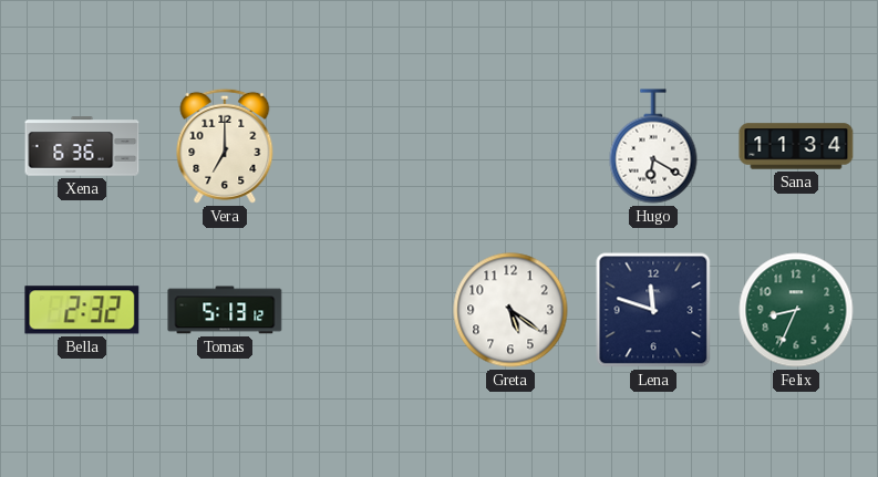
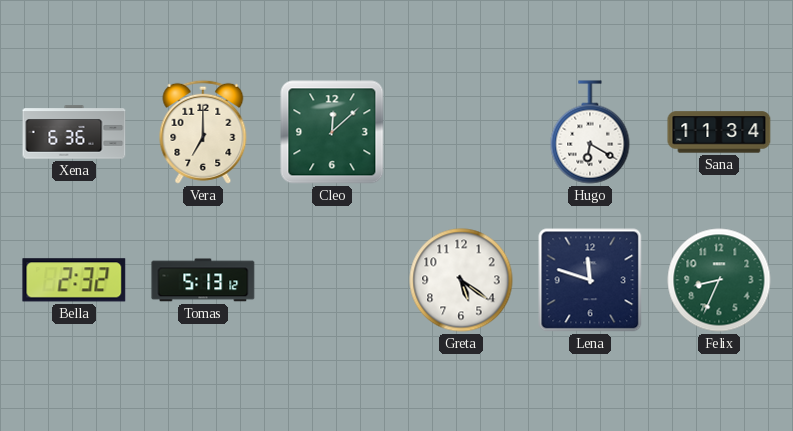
Cleo: none -> 12:08 (332, 132)
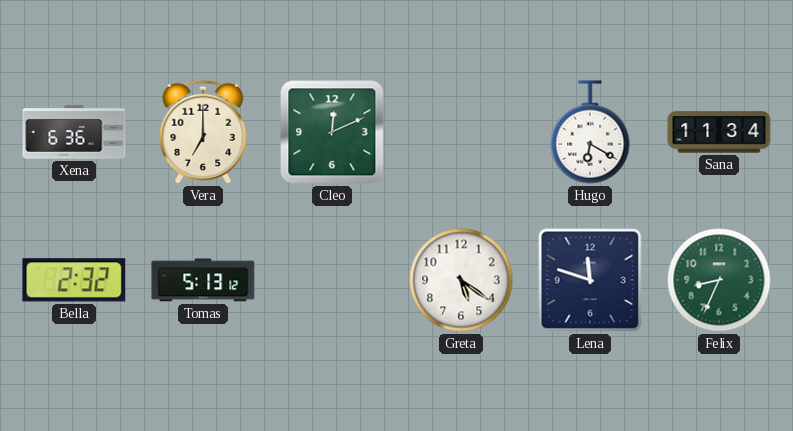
Cleo: 12:08 -> 12:11 (332, 132)
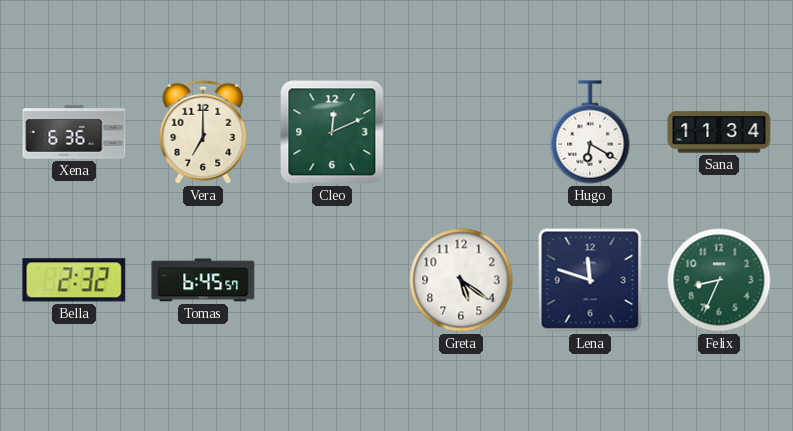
Tomas: 5:13 -> 6:45 (203, 280)
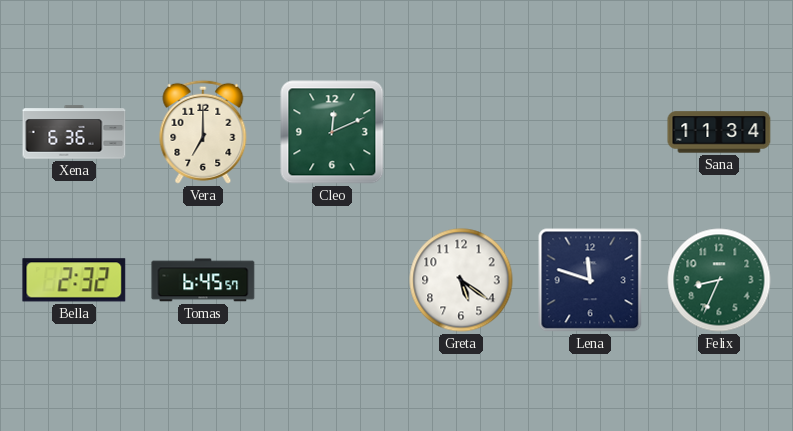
Hugo: 6:20 -> none (590, 132)
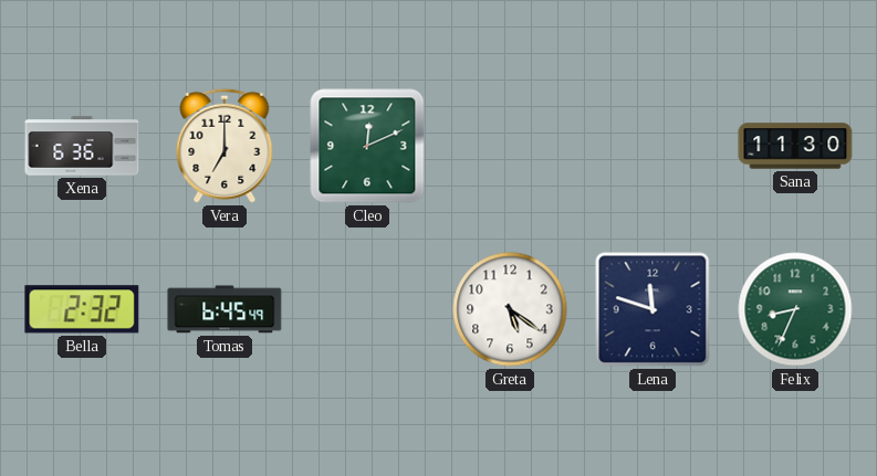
Sana: 11:34 -> 11:30 (795, 146)
Tomas: 6:45:57 -> 6:45:49 (225, 309)
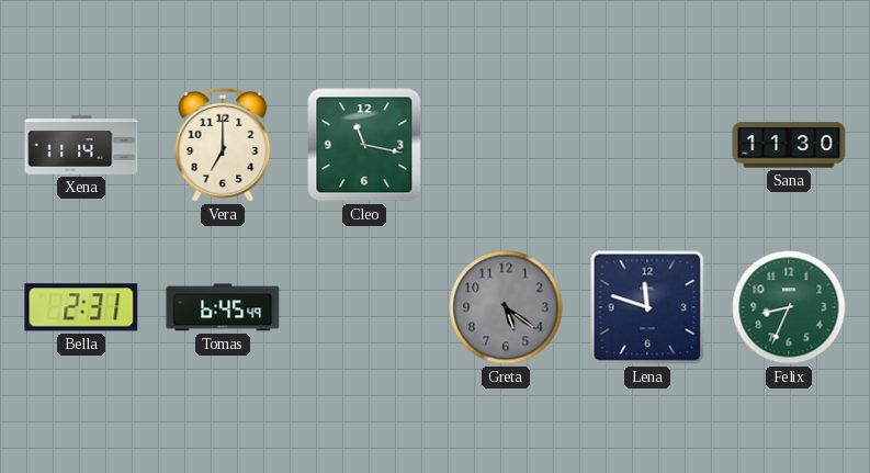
Xena: 6:36 -> 11:14 (81, 145)
Cleo: 12:11 -> 11:17 (364, 145)
Bella: 2:32 -> 2:31 (81, 307)
Greta dial: white -> grey (506, 307)
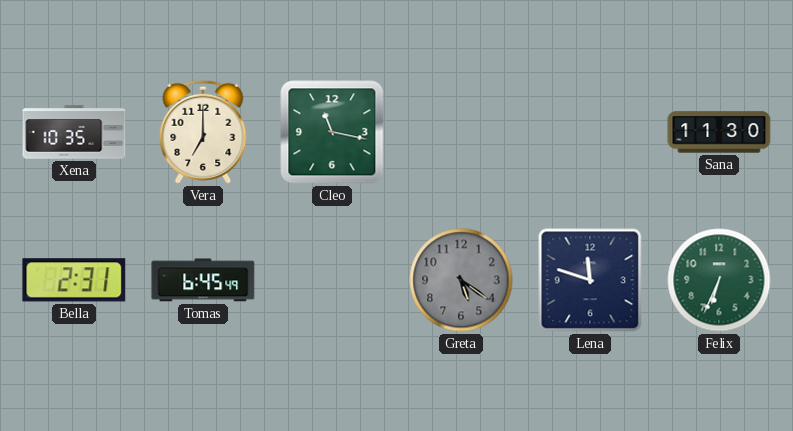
Xena: 11:14 -> 10:35 (74, 132)
Felix: 8:34 -> 6:34 (719, 280)
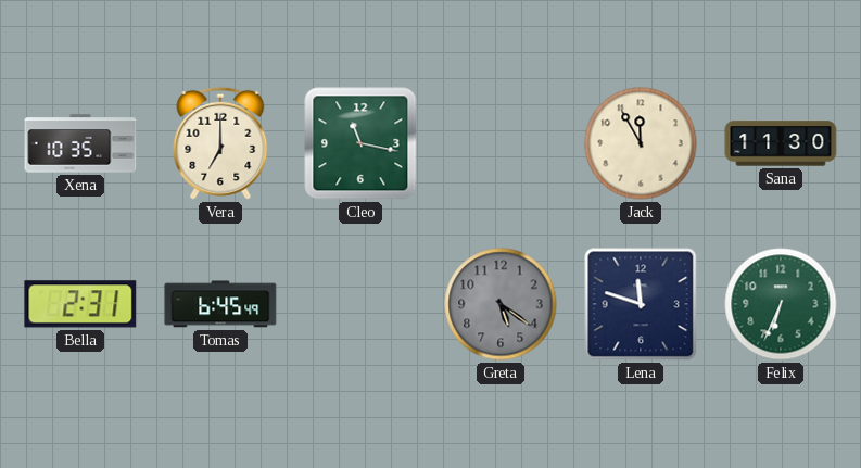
Jack: none -> 11:55 (641, 143)
